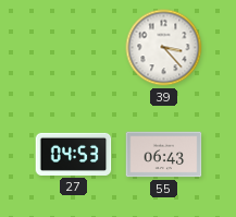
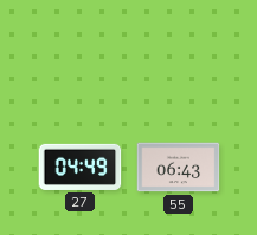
39: 3:23 -> none (164, 48)
27: 04:53 -> 04:49 (81, 167)
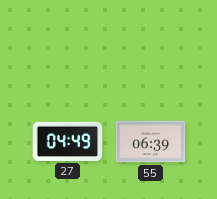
55: 06:43 -> 06:39 (151, 142)
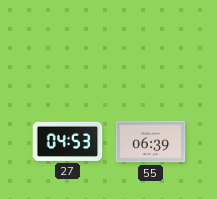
27: 04:49 -> 04:53 (68, 141)
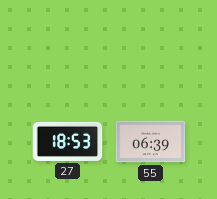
27: 04:53 -> 18:53 (68, 141)
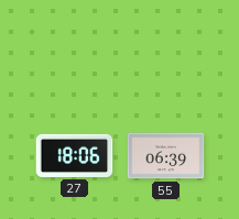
27: 18:53 -> 18:06 (75, 155)
